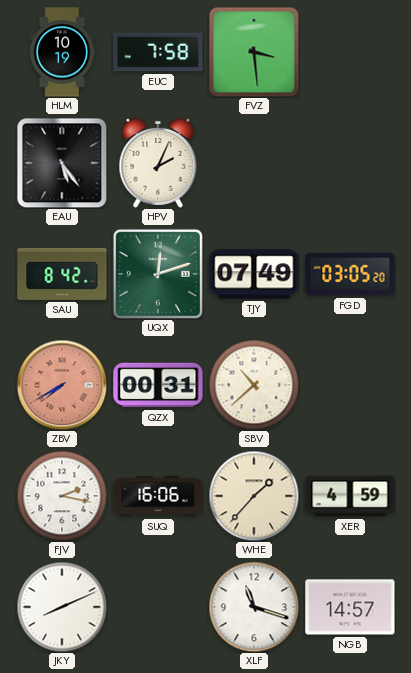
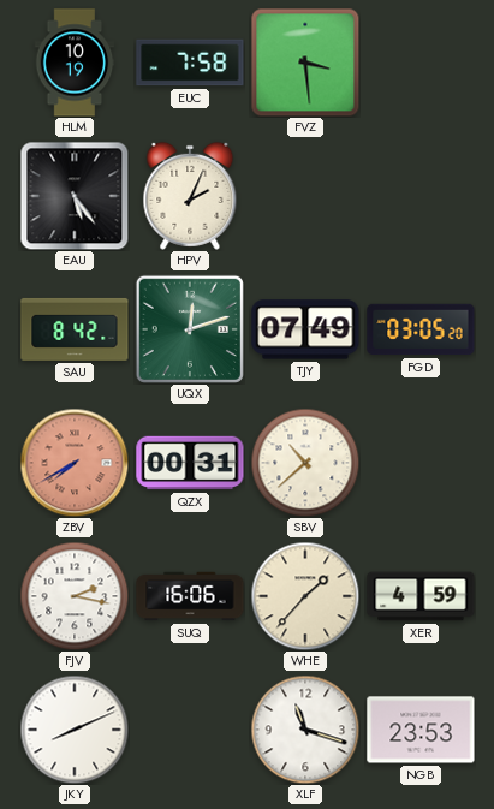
NGB: 14:57 -> 23:53 (421, 730)
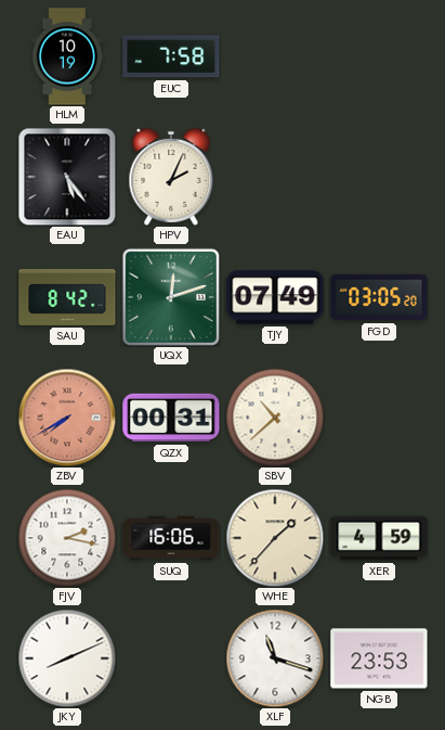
FVZ: 3:29 -> none (305, 63)
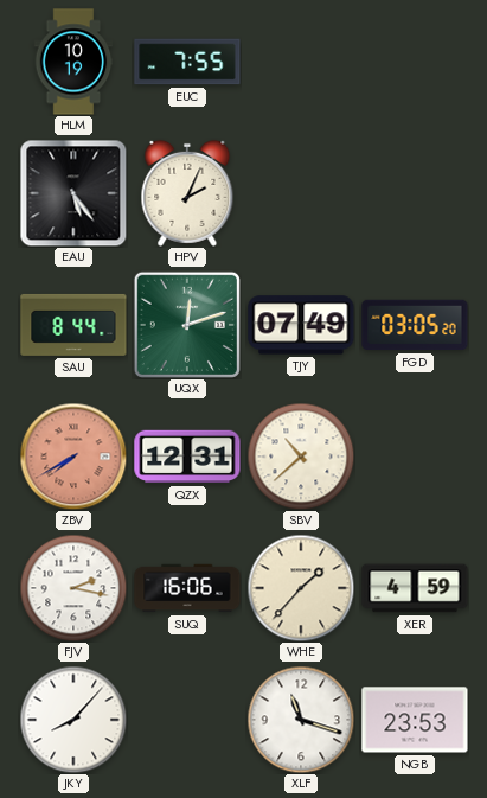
EUC: 7:58 -> 7:55 (187, 62)
SAU: 8:42 -> 8:44 (73, 325)
QZX: 00:31 -> 12:31 (187, 457)
JKY: 8:11 -> 8:07 (73, 720)
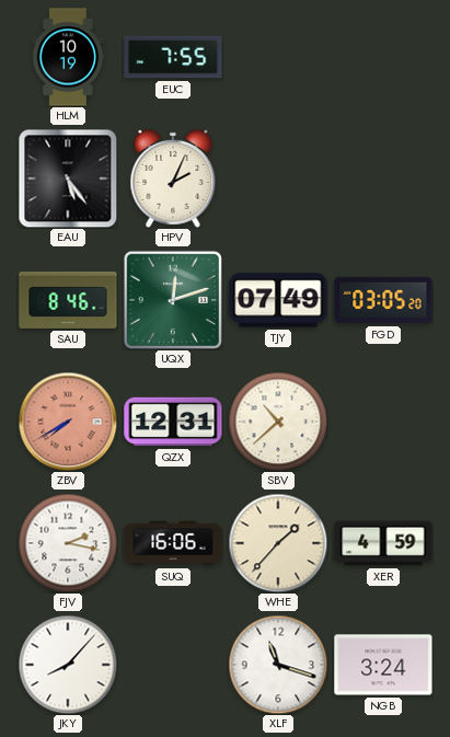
SAU: 8:44 -> 8:46 (68, 300)
NGB: 23:53 -> 3:24 (383, 665)
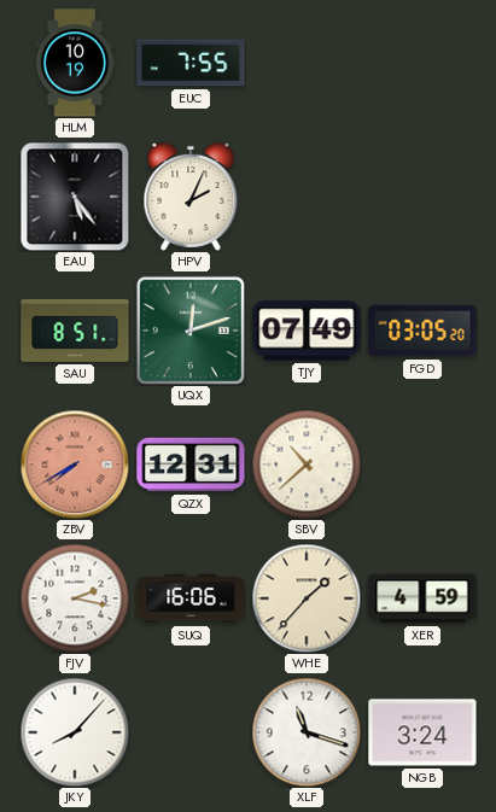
SAU: 8:46 -> 8:51 (75, 331)
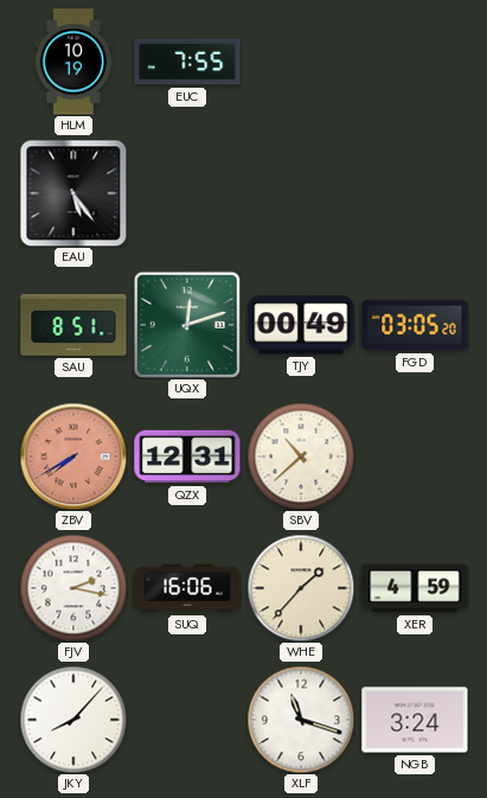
HPV: 2:04 -> none (191, 197)
TJY: 07:49 -> 00:49 (301, 325)
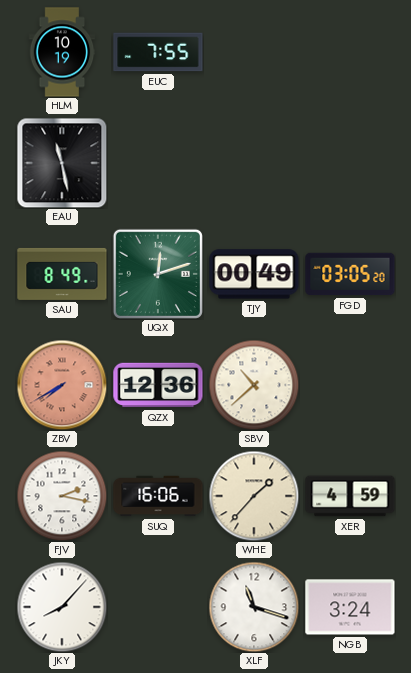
EAU: 5:24 -> 11:28 (62, 163)
SAU: 8:51 -> 8:49 (62, 274)
QZX: 12:31 -> 12:36 (158, 385)
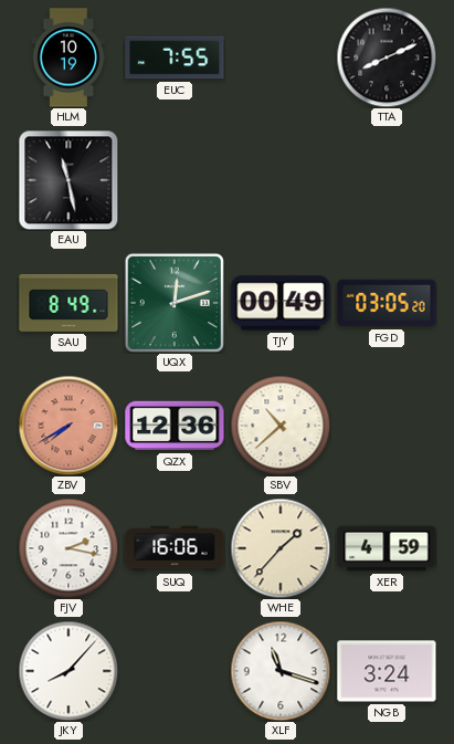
TTA: none -> 8:11 (387, 57)
